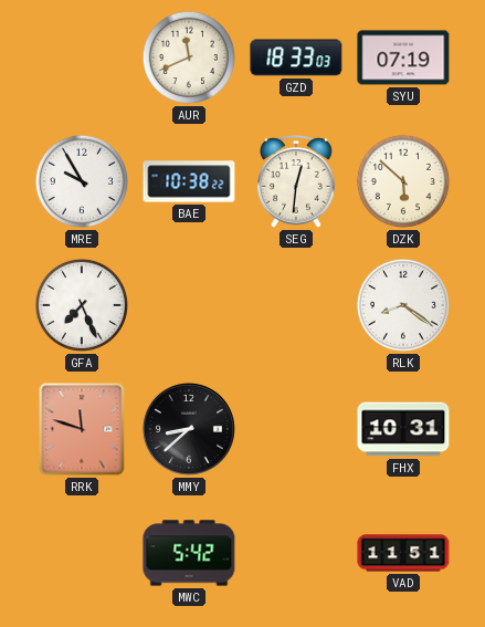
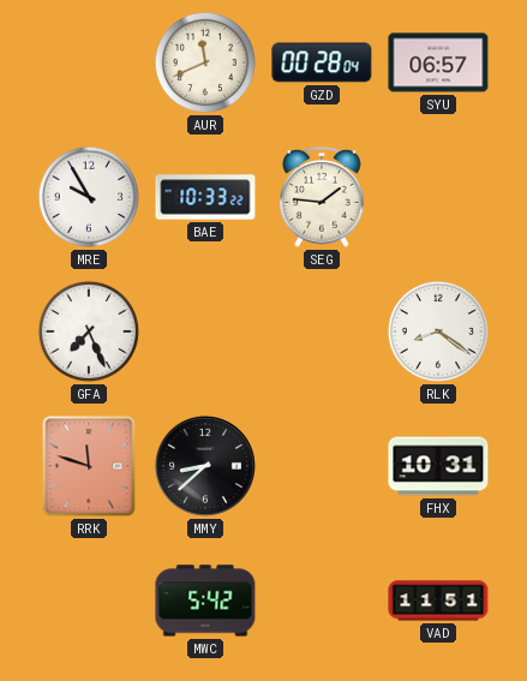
GZD: 18:33 -> 00:28 (322, 62)
SYU: 07:19 -> 06:57 (438, 62)
BAE: 10:38 -> 10:33 (205, 197)
SEG: 12:31 -> 1:46 (322, 197)
DZK: 5:52 -> none (403, 181)
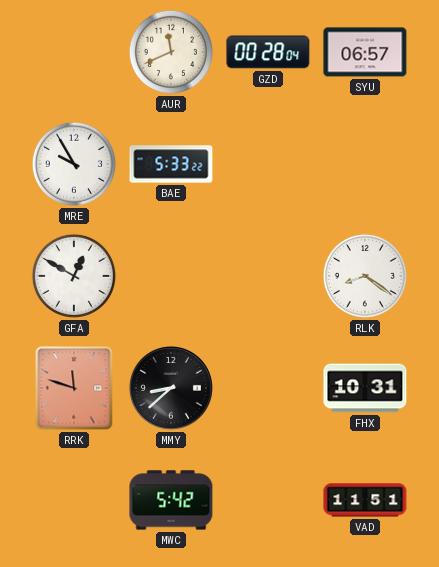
BAE: 10:33 -> 5:33 (171, 164)
SEG: 1:46 -> none (322, 197)
GFA: 7:26 -> 12:50 (74, 276)
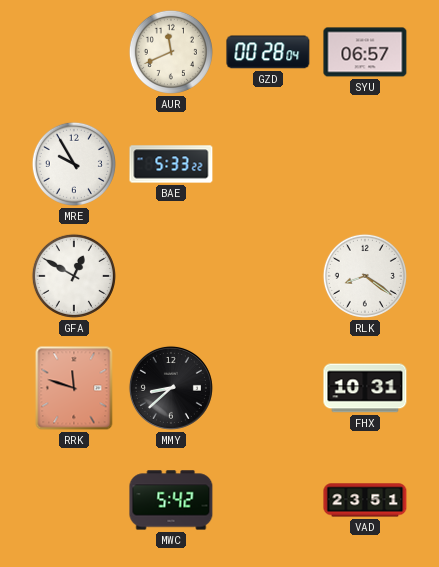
VAD: 11:51 -> 23:51 (365, 500)
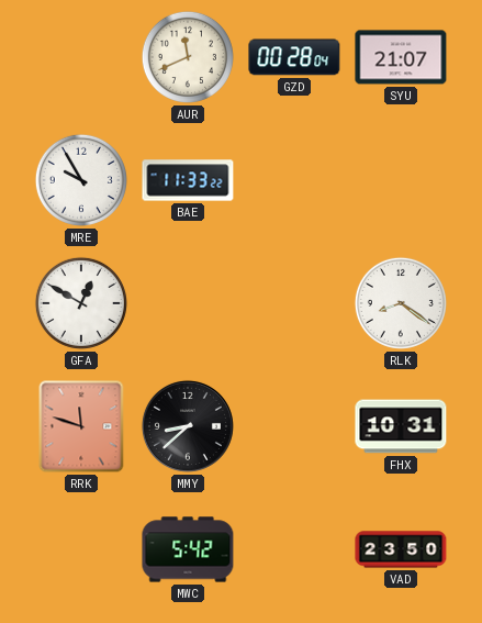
SYU: 06:57 -> 21:07 (401, 57)
BAE: 5:33 -> 11:33 (188, 180)
VAD: 23:51 -> 23:50 (401, 549)
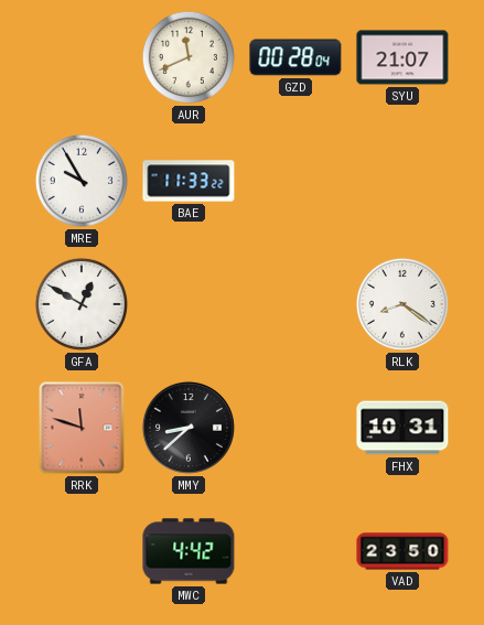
MWC: 5:42 -> 4:42 (189, 551)
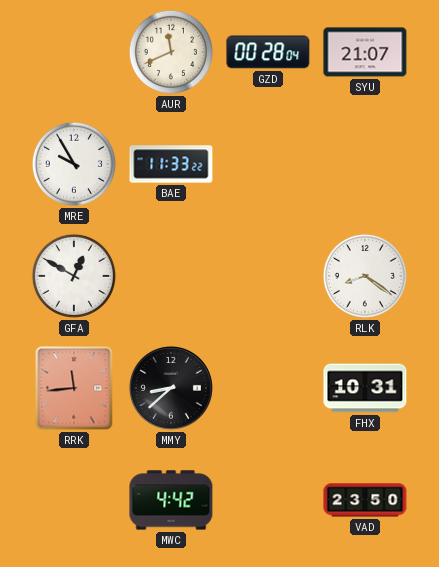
RRK: 11:48 -> 11:44 (74, 388)
